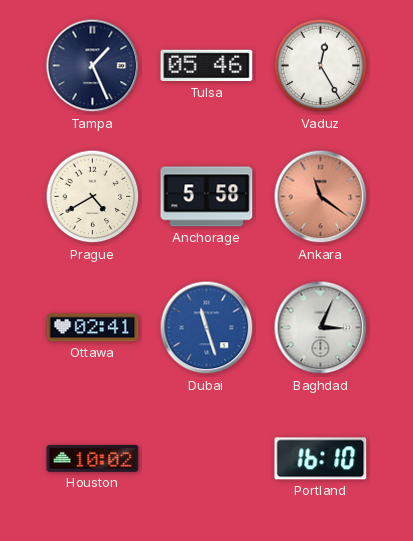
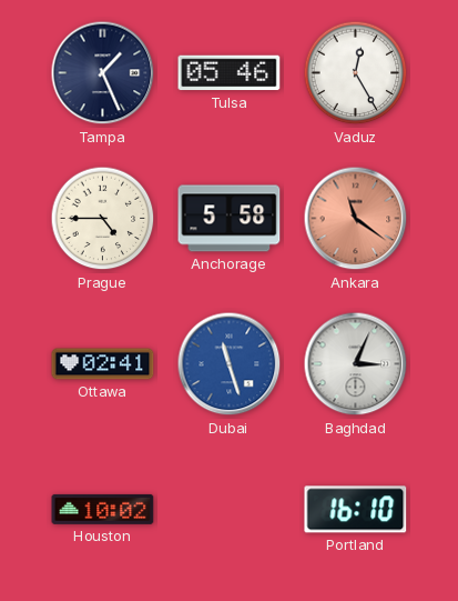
Prague: 4:40 -> 4:45 (103, 219)
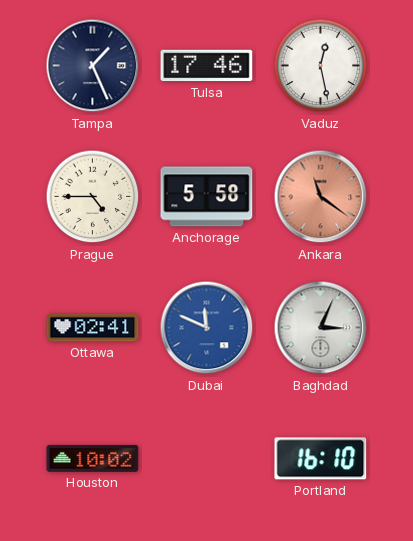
Tulsa: 05:46 -> 17:46 (207, 66)
Vaduz: 12:25 -> 12:28 (321, 66)
Dubai: 11:27 -> 11:49 (207, 328)
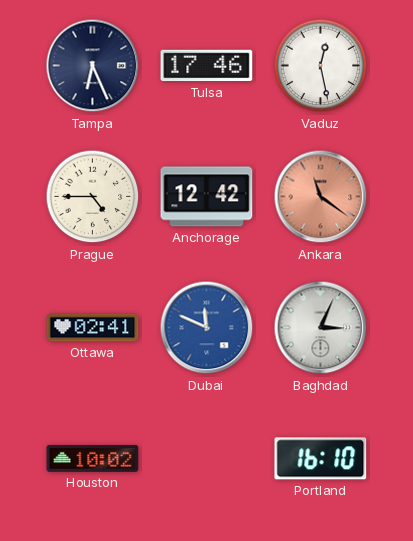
Tampa: 1:26 -> 6:26 (93, 66)
Anchorage: 5:58 -> 12:42 (207, 197)
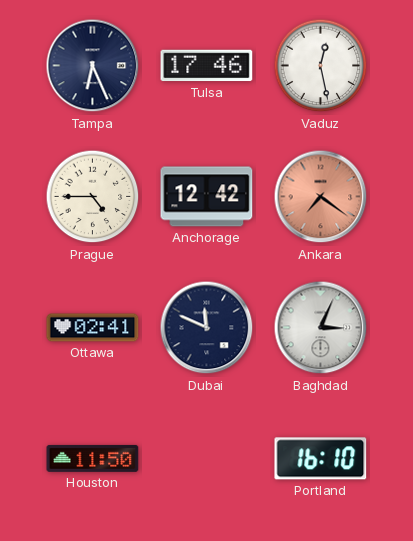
Ankara: 11:21 -> 7:21 (321, 197)
Dubai dial: blue -> navy (207, 328)
Houston: 10:02 -> 11:50 (93, 458)
